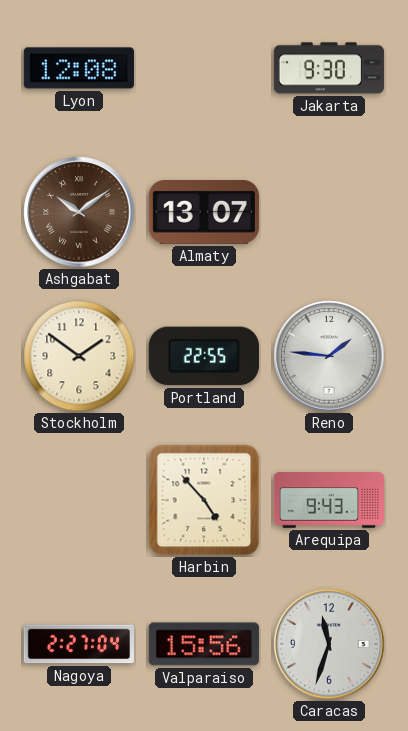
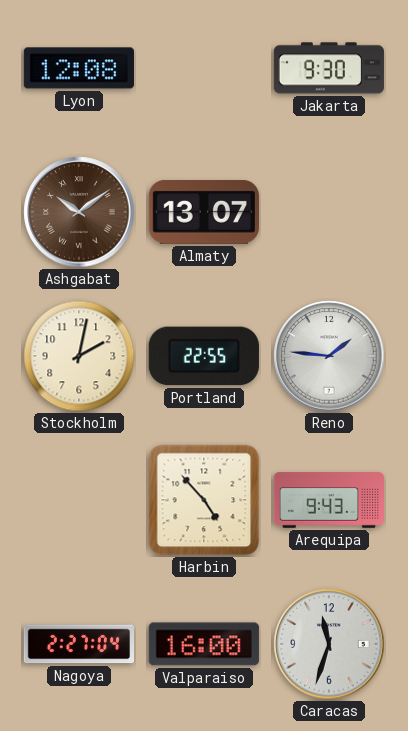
Stockholm: 1:51 -> 2:02 (79, 356)
Valparaiso: 15:56 -> 16:00 (204, 644)
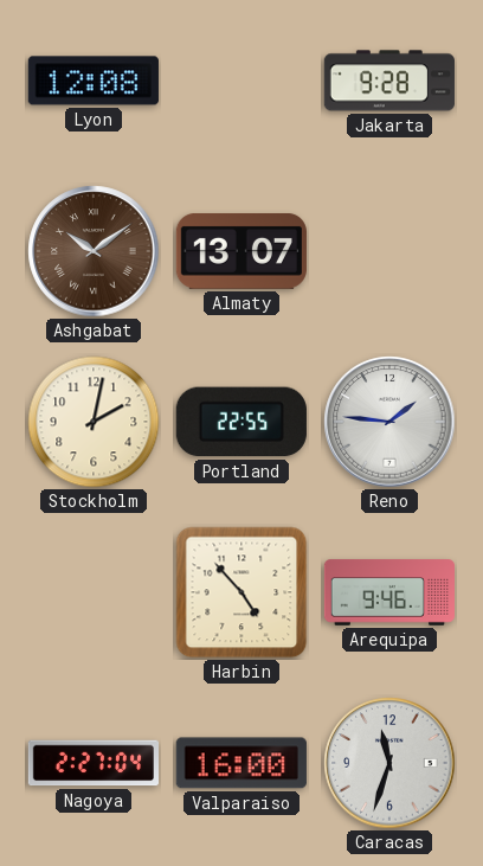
Jakarta: 9:30 -> 9:28 (389, 81)
Arequipa: 9:43 -> 9:46 (388, 592)
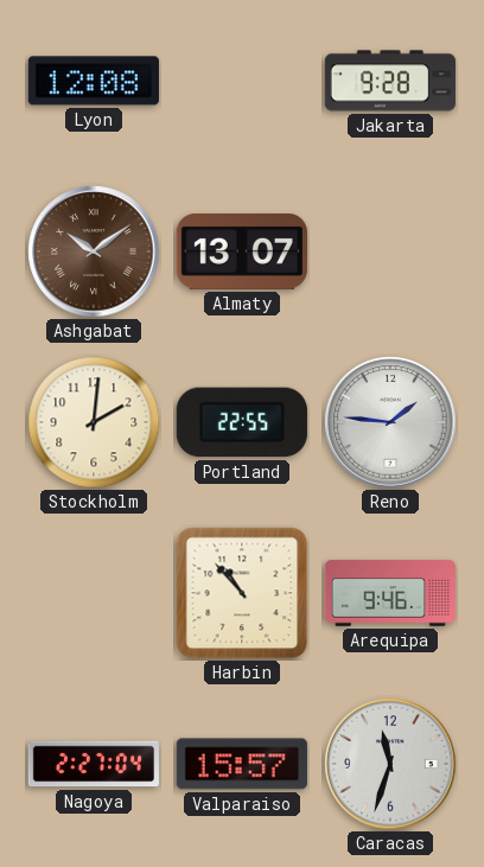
Stockholm: 2:02 -> 2:01 (94, 422)
Harbin: 4:53 -> 10:53 (242, 593)
Valparaiso: 16:00 -> 15:57 (242, 764)
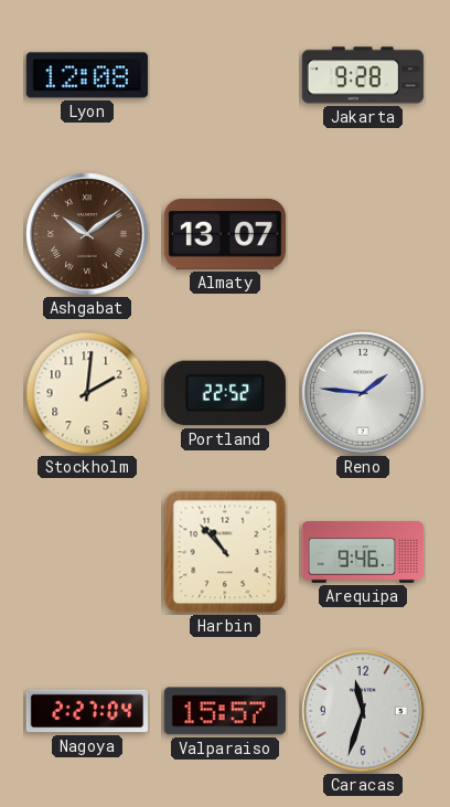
Portland: 22:55 -> 22:52 (225, 393)
